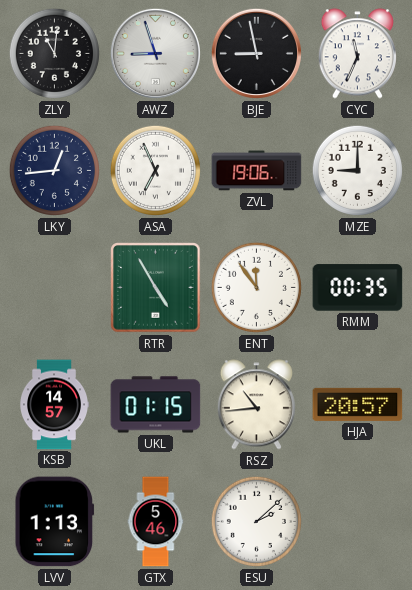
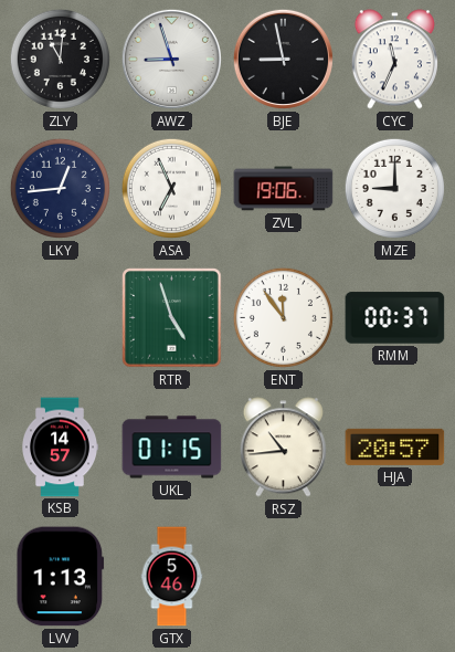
RTR: 4:55 -> 4:57 (172, 318)
RMM: 00:35 -> 00:37 (395, 318)
ESU: 2:08 -> none (256, 521)
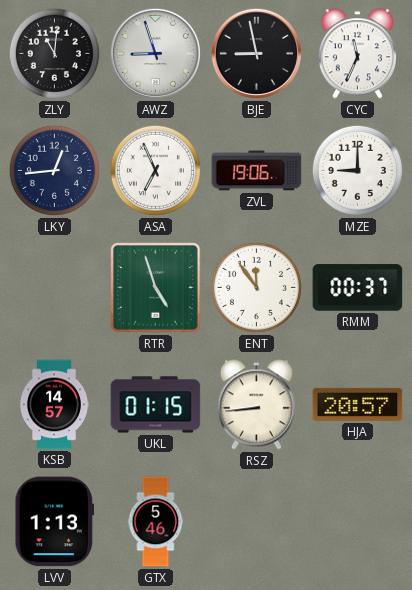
RSZ: 10:44 -> 8:44 (256, 405)
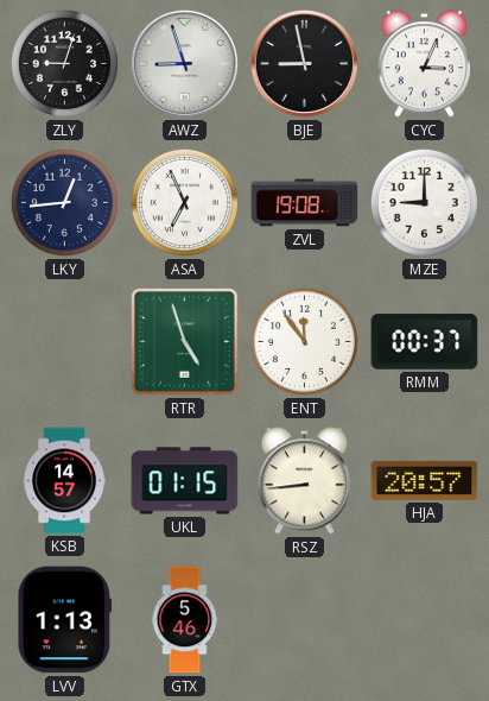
ZLY: 11:01 -> 9:03 (64, 63)
CYC: 11:34 -> 3:04 (424, 64)
ZVL: 19:06 -> 19:08 (305, 203)
